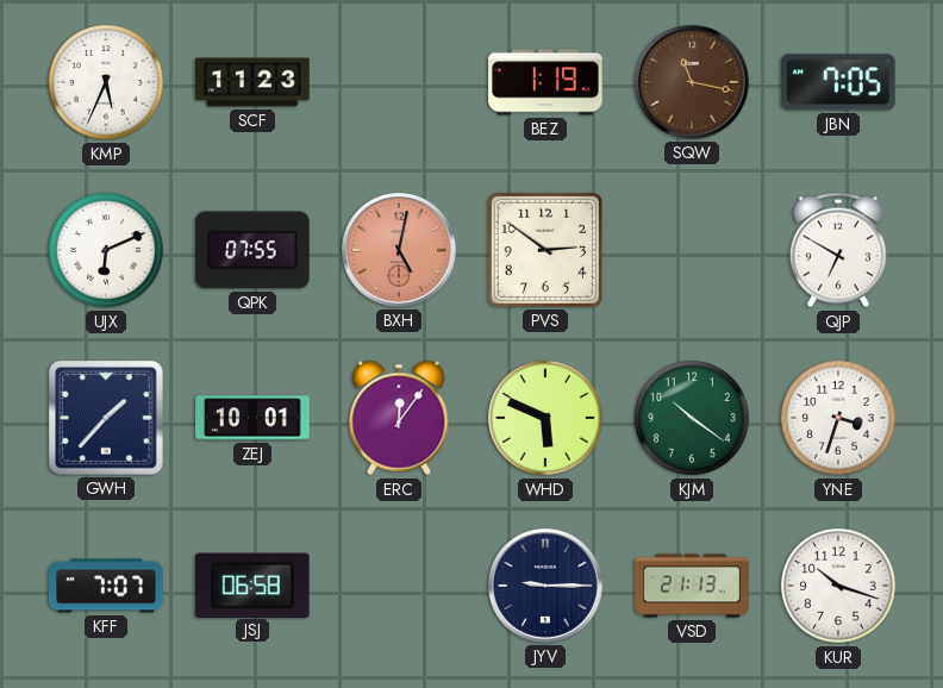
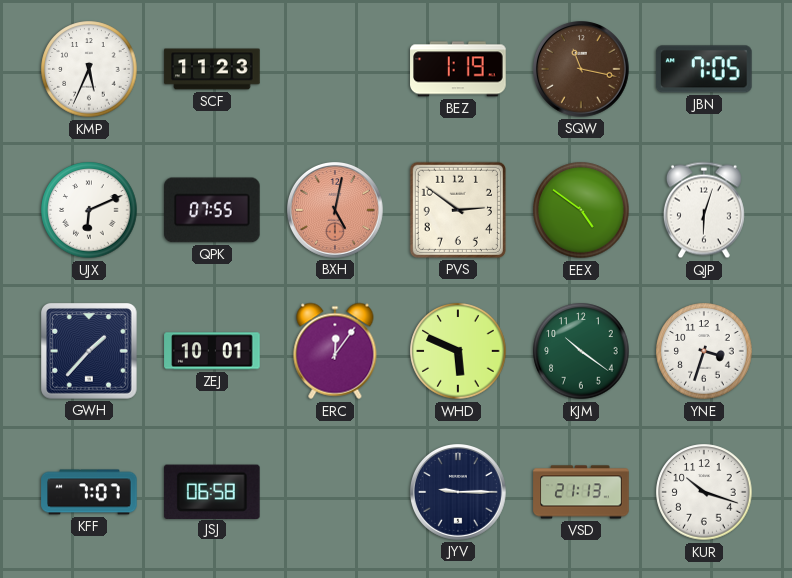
EEX: none -> 4:51 (581, 210)
QJP: 6:50 -> 6:03 (704, 210)
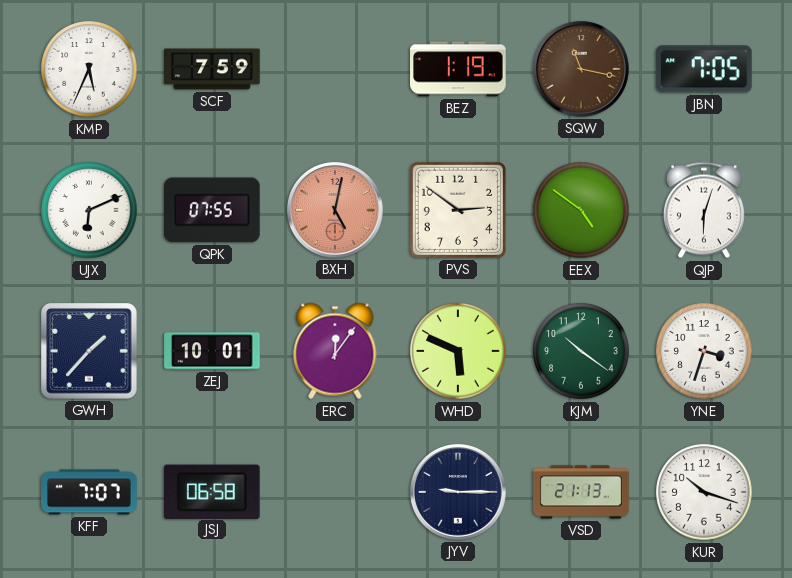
SCF: 11:23 -> 7:59 (212, 69)
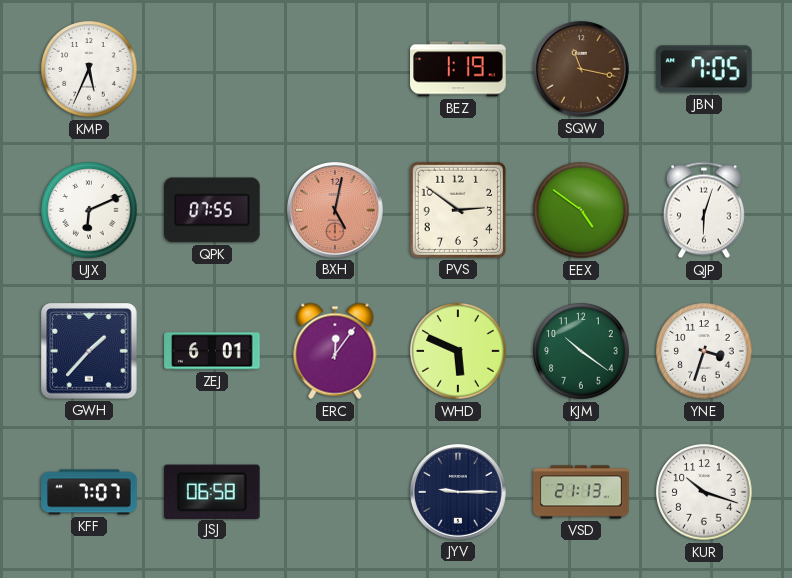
SCF: 7:59 -> none (212, 69)
ZEJ: 10:01 -> 6:01 (212, 351)
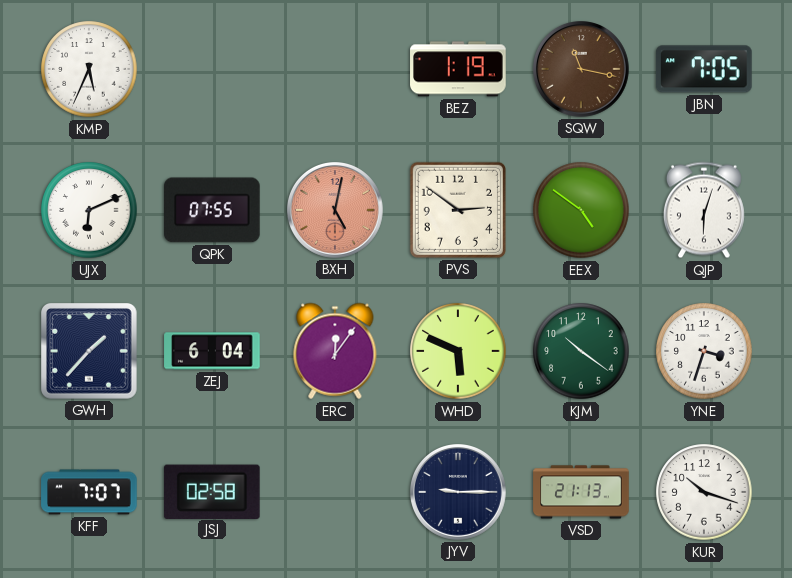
ZEJ: 6:01 -> 6:04 (212, 351)
JSJ: 06:58 -> 02:58 (212, 491)
